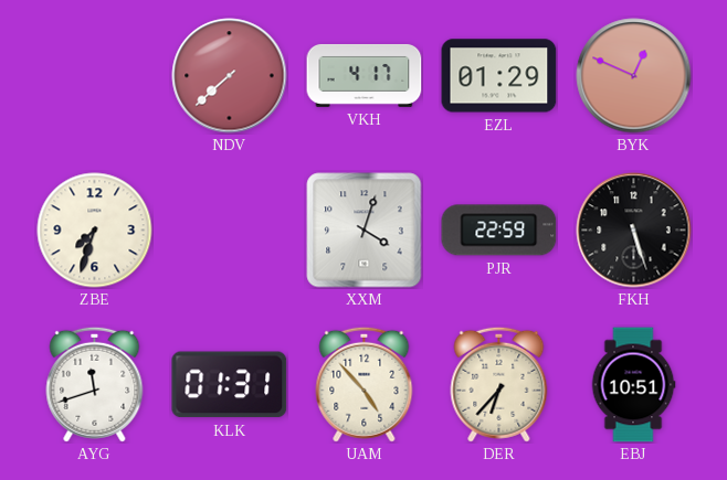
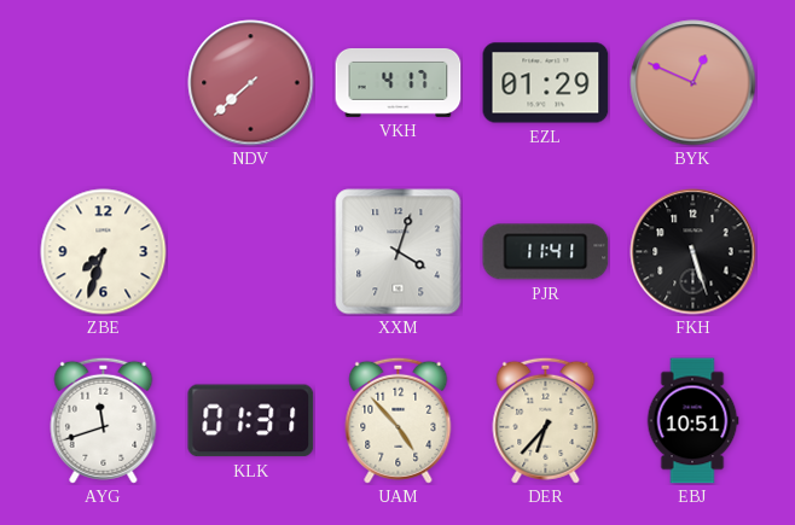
PJR: 22:59 -> 11:41 (546, 252)
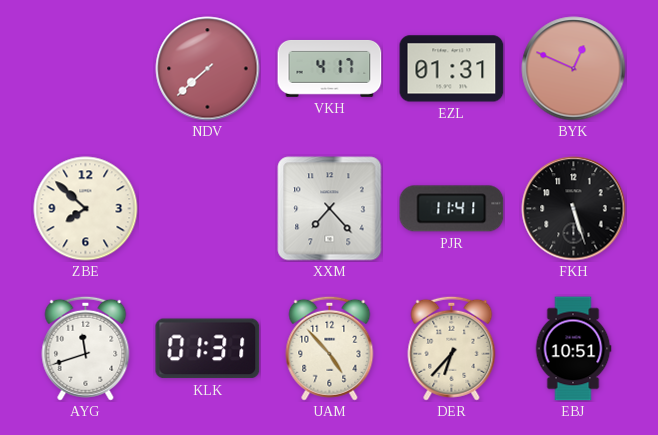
EZL: 01:29 -> 01:31 (452, 69)
ZBE: 7:33 -> 7:52 (86, 209)
XXM: 4:03 -> 7:23 (330, 209)
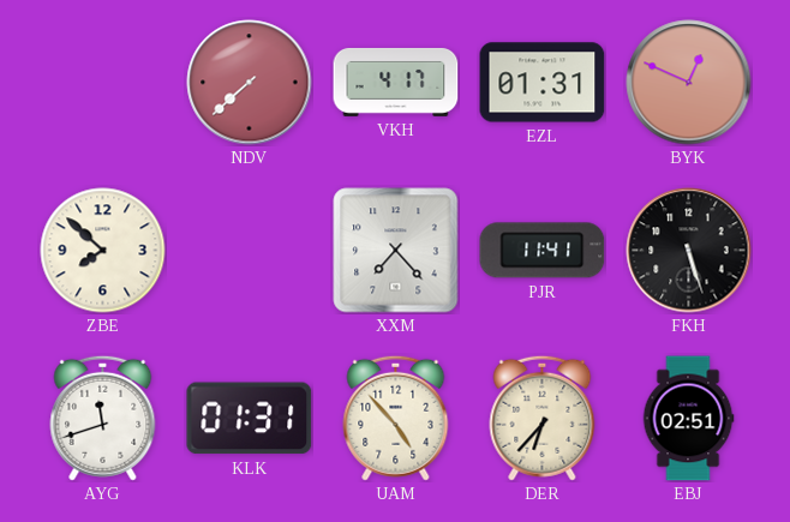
EBJ: 10:51 -> 02:51 (688, 419)
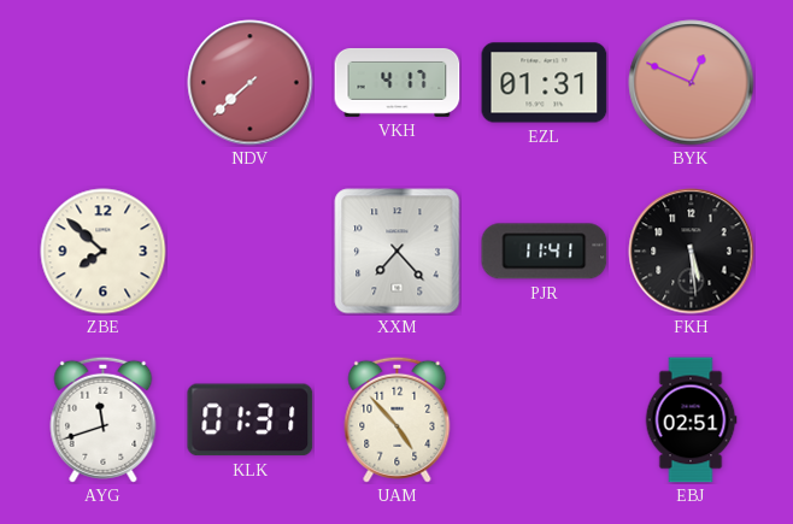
FKH: 5:27 -> 5:29 (692, 252)
DER: 6:37 -> none (543, 418)
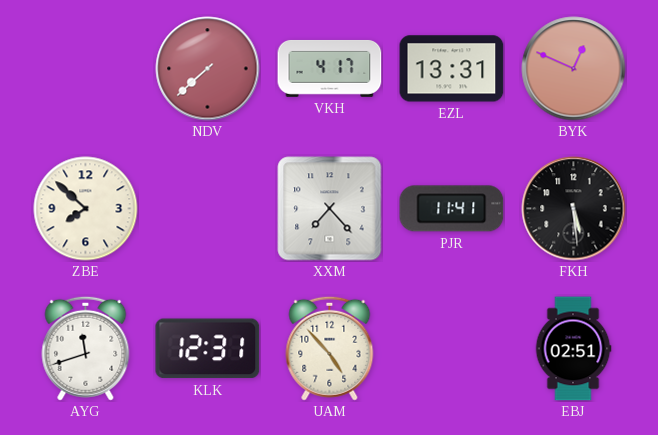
EZL: 01:31 -> 13:31 (452, 69)
KLK: 01:31 -> 12:31 (208, 349)
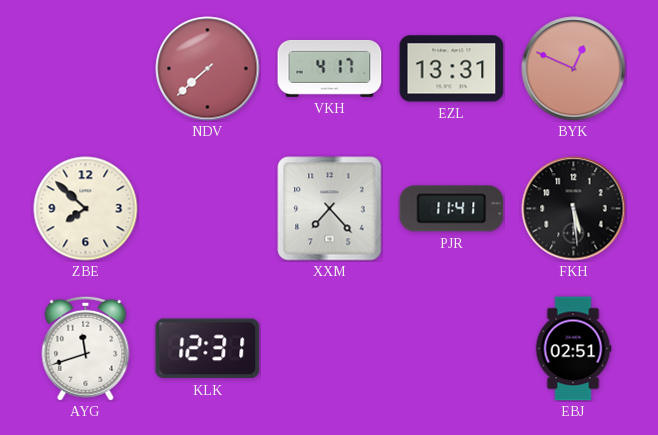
UAM: 4:53 -> none (330, 348)
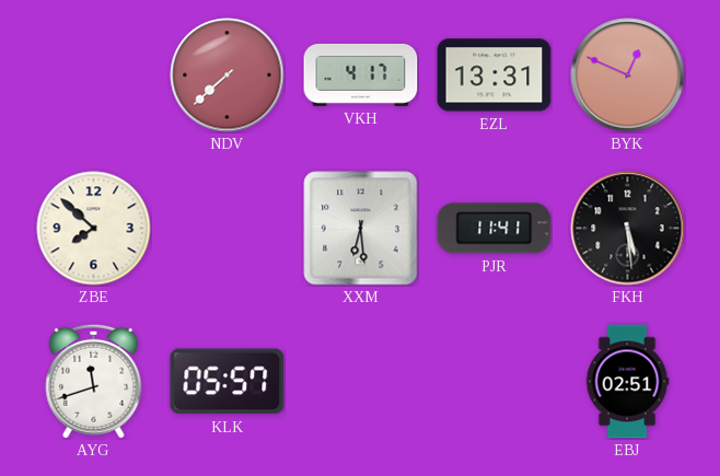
XXM: 7:23 -> 6:29 (361, 229)
KLK: 12:31 -> 05:57 (228, 382)
